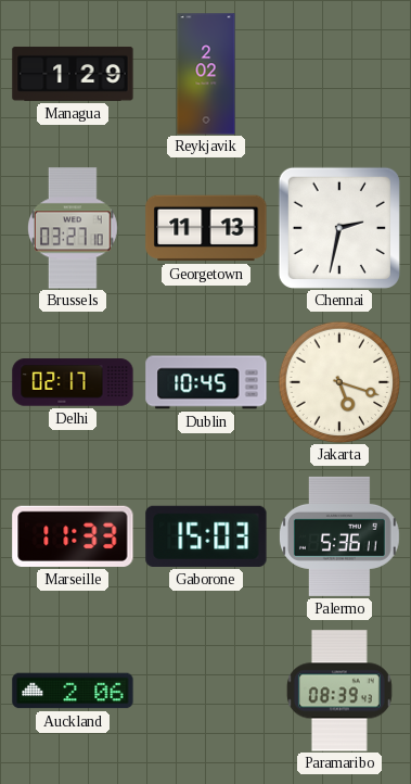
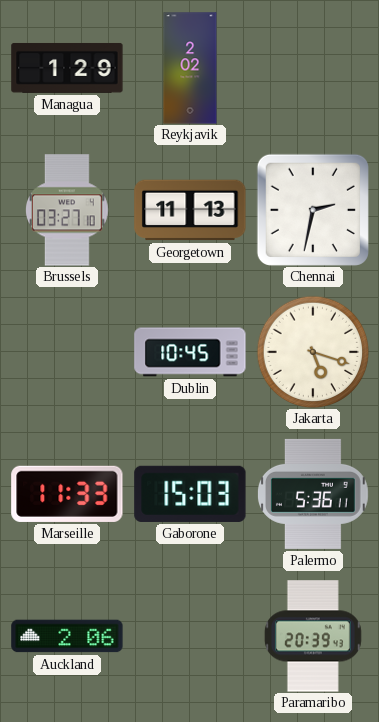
Delhi: 02:17 -> none (73, 382)
Paramaribo: 08:39 -> 20:39 (313, 636)
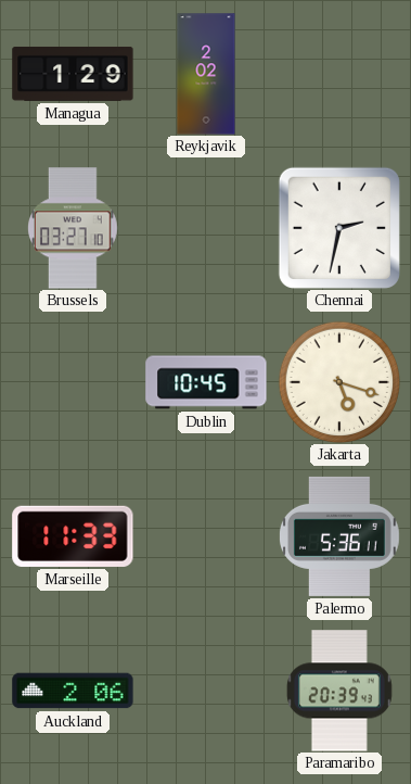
Georgetown: 11:13 -> none (190, 210)
Gaborone: 15:03 -> none (190, 494)
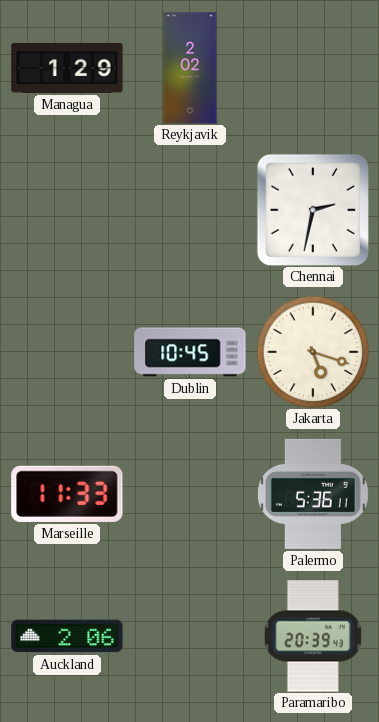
Brussels: 03:27 -> none (74, 228)
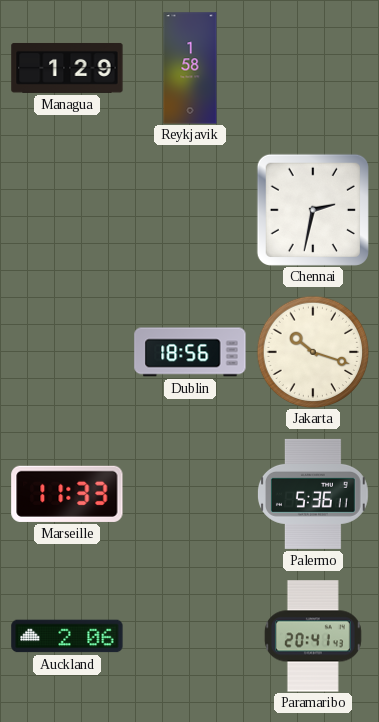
Reykjavik: 2:02 -> 1:58 (190, 68)
Dublin: 10:45 -> 18:56 (190, 352)
Jakarta: 5:18 -> 10:18 (313, 352)
Paramaribo: 20:39 -> 20:41 (313, 636)
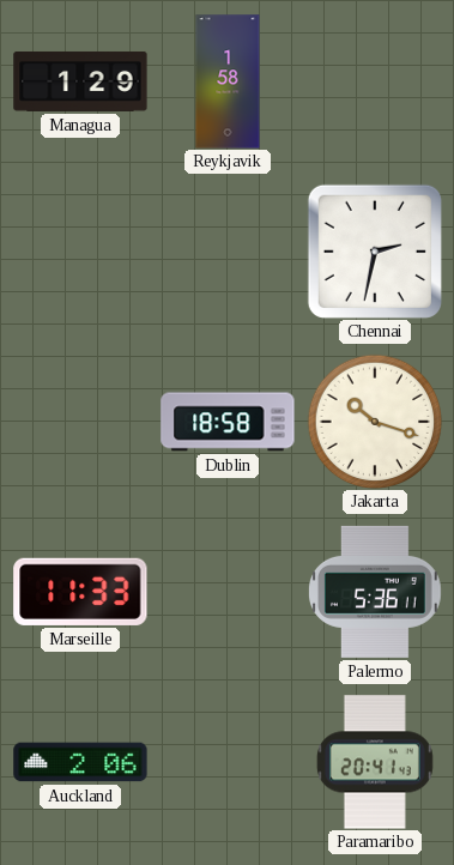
Dublin: 18:56 -> 18:58 (228, 422)
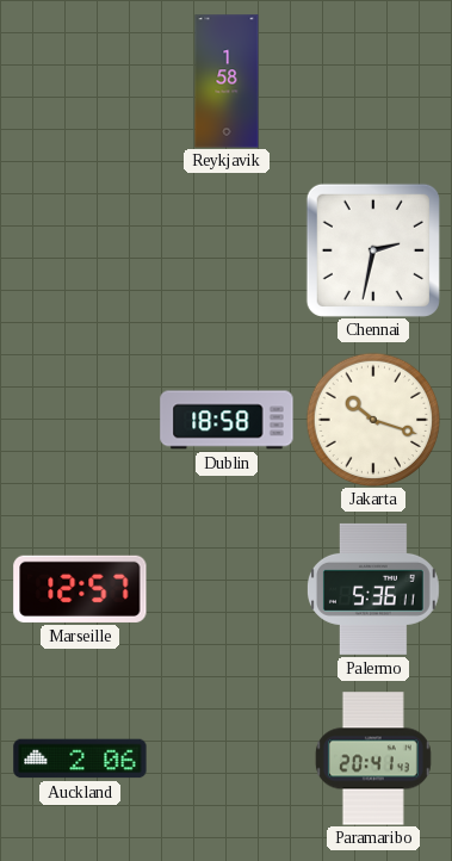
Managua: 1:29 -> none (80, 81)
Marseille: 11:33 -> 12:57 (80, 589)
